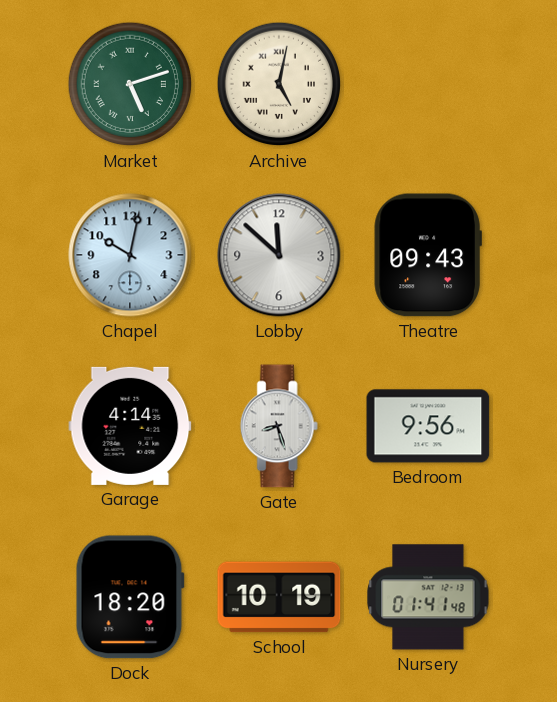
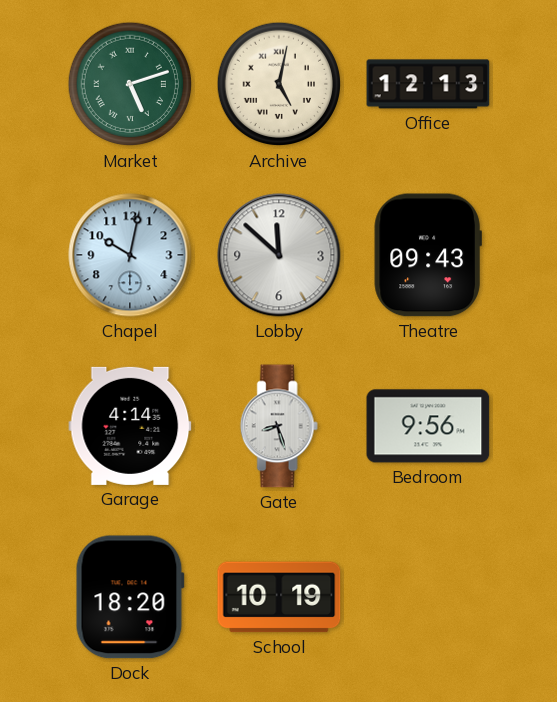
Office: none -> 12:13 (428, 84)
Nursery: 01:41 -> none (428, 597)
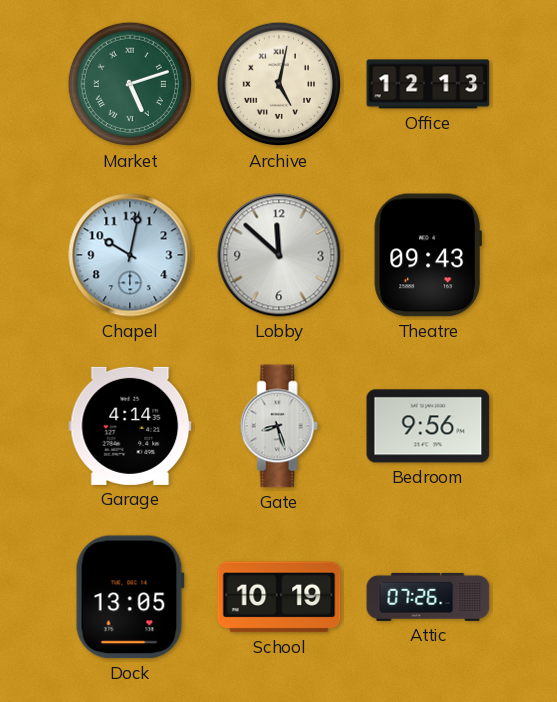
Dock: 18:20 -> 13:05 (130, 597)
Attic: none -> 07:26 (428, 597)
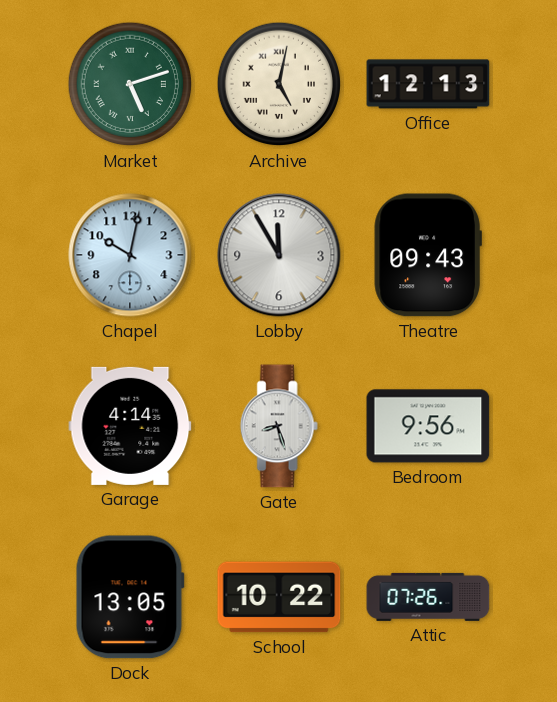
Lobby: 11:52 -> 11:55 (279, 255)
School: 10:19 -> 10:22 (279, 597)
